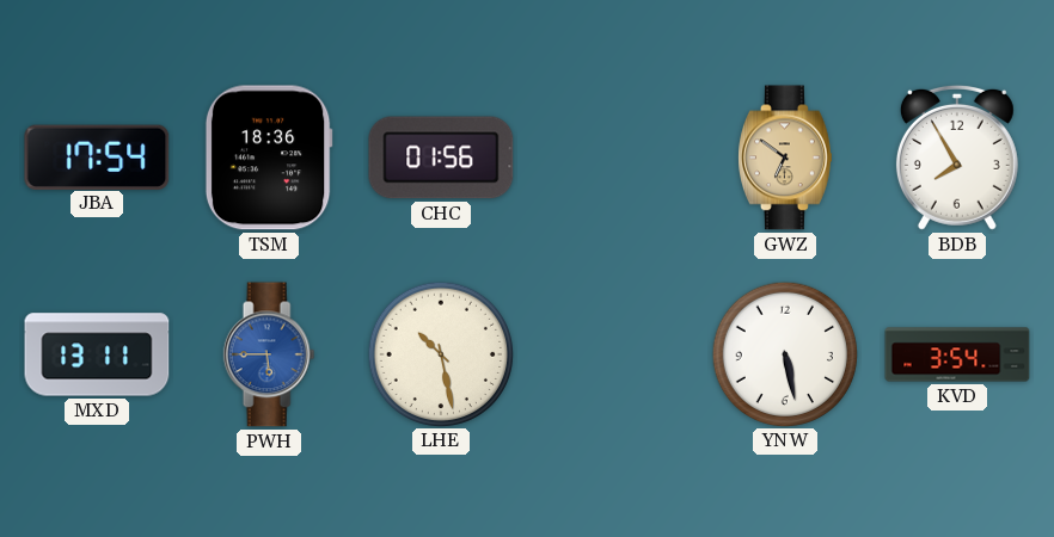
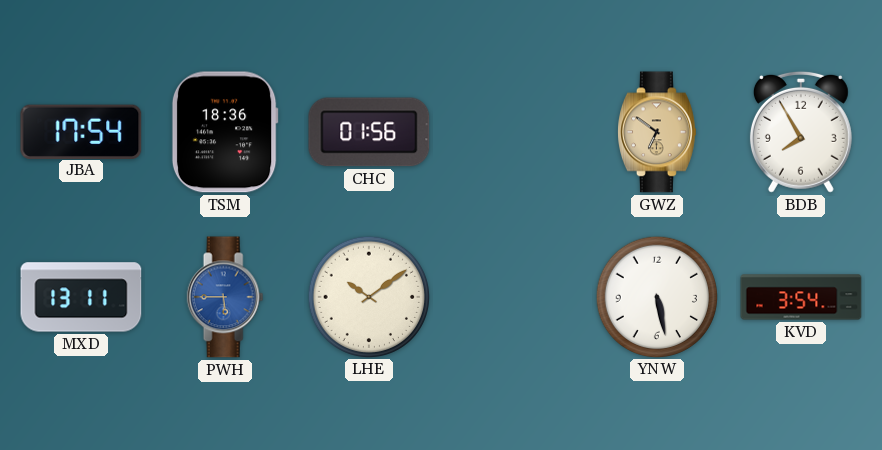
LHE: 10:28 -> 10:09 (368, 296)
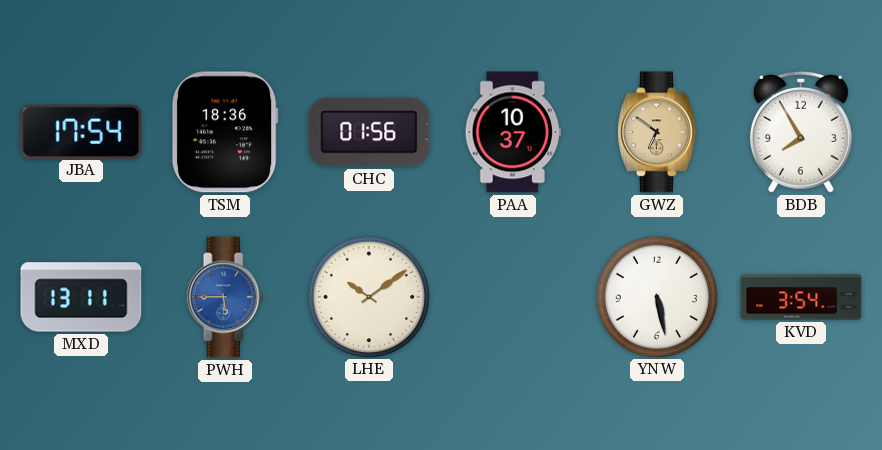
PAA: none -> 10:37 (513, 132)
